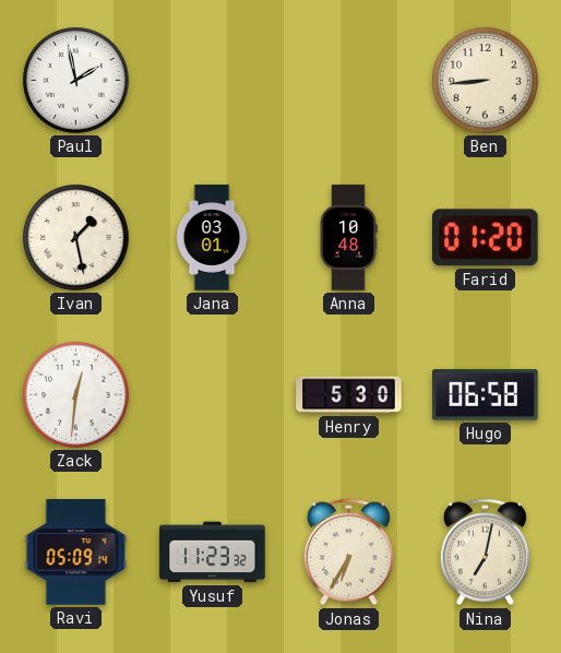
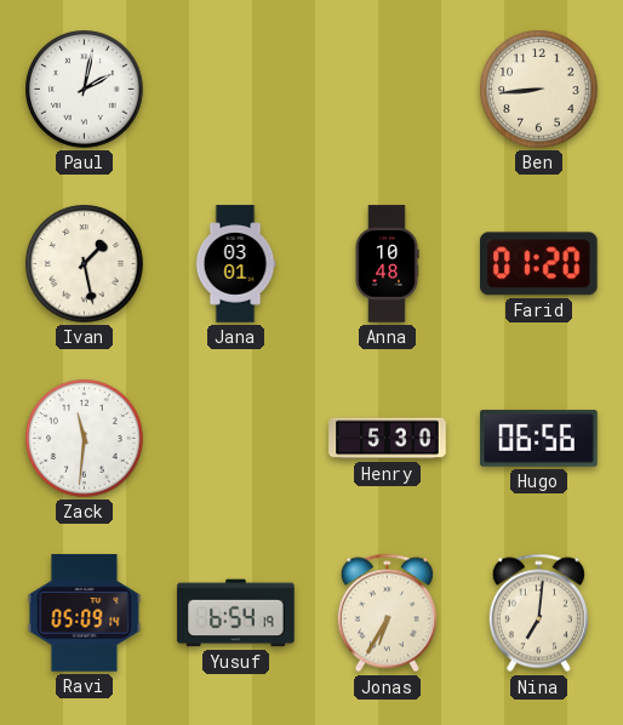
Paul: 1:58 -> 2:02 (85, 90)
Zack: 12:31 -> 11:31 (85, 439)
Hugo: 06:58 -> 06:56 (539, 439)
Yusuf: 11:23 -> 6:54 (236, 613)
Nina: 7:02 -> 7:01 (538, 613)
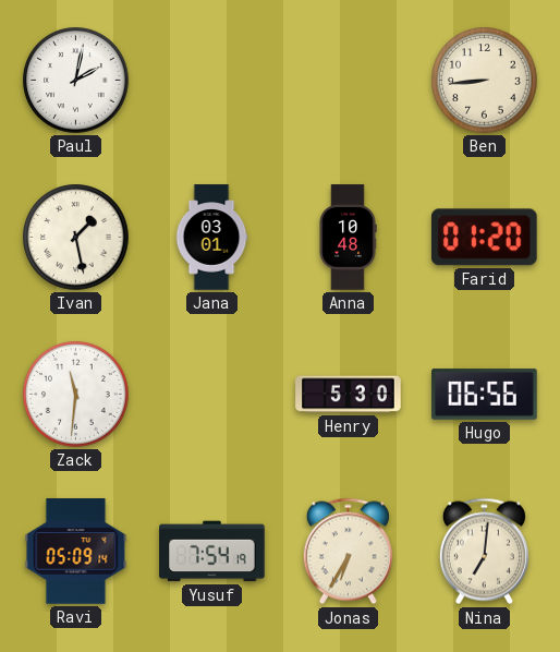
Yusuf: 6:54 -> 7:54 (212, 552)
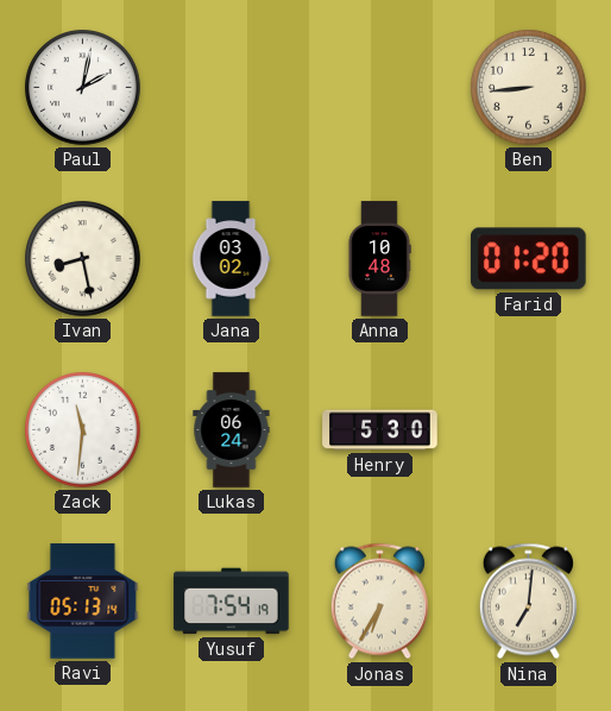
Ivan: 1:28 -> 8:28 (83, 259)
Jana: 03:01 -> 03:02 (231, 259)
Lukas: none -> 06:24 (232, 430)
Hugo: 06:56 -> none (485, 395)
Ravi: 05:09 -> 05:13 (83, 602)
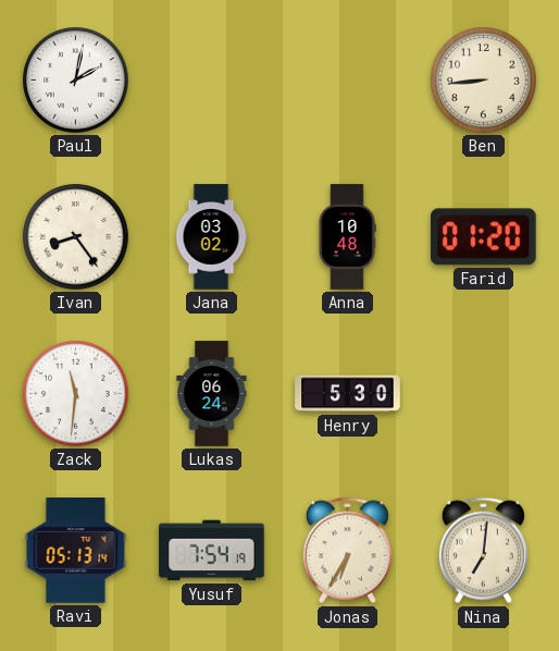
Ivan: 8:28 -> 8:24 (76, 237)
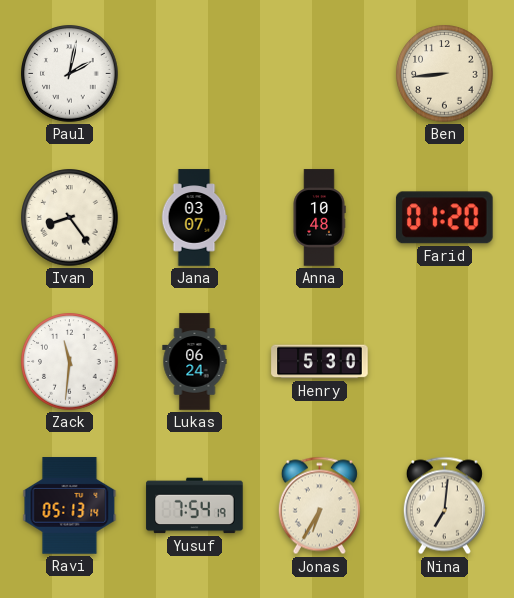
Jana: 03:02 -> 03:07 (194, 218)
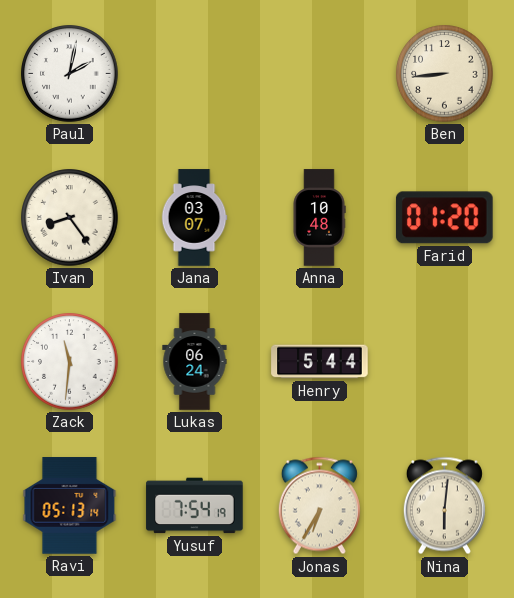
Henry: 5:30 -> 5:44 (320, 362)
Nina: 7:01 -> 6:01 (444, 506)
